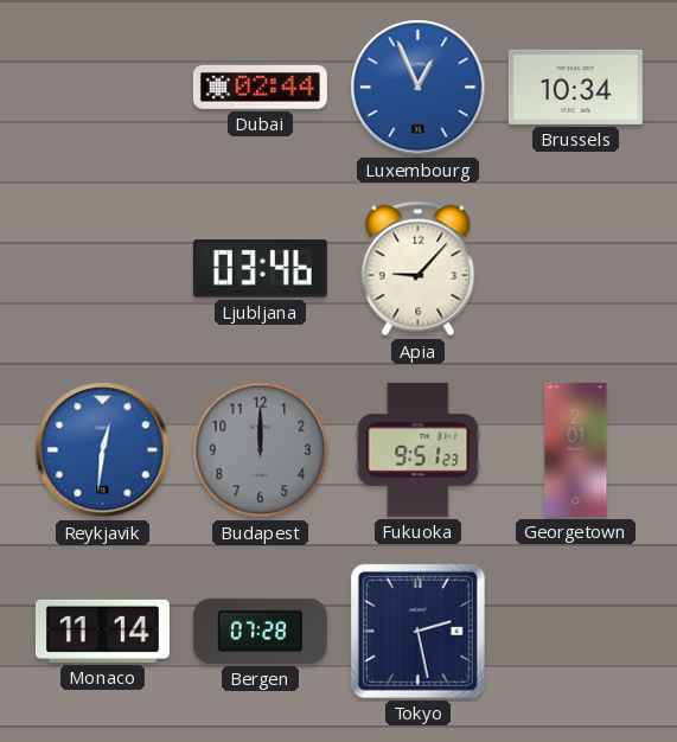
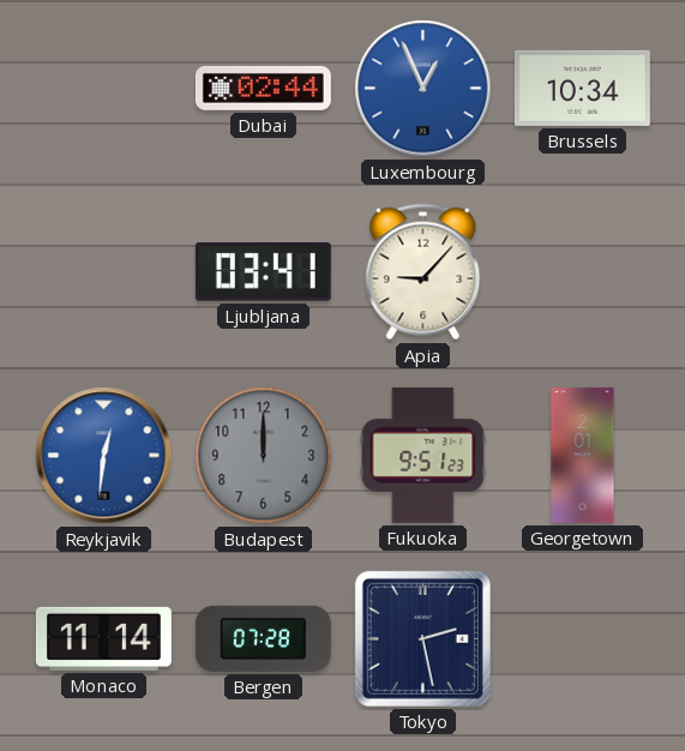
Ljubljana: 03:46 -> 03:41 (263, 272)
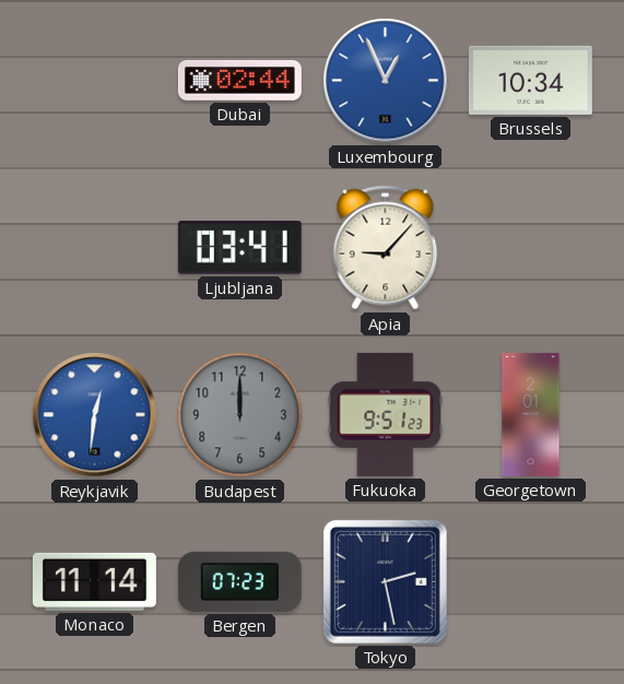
Bergen: 07:28 -> 07:23 (239, 581)
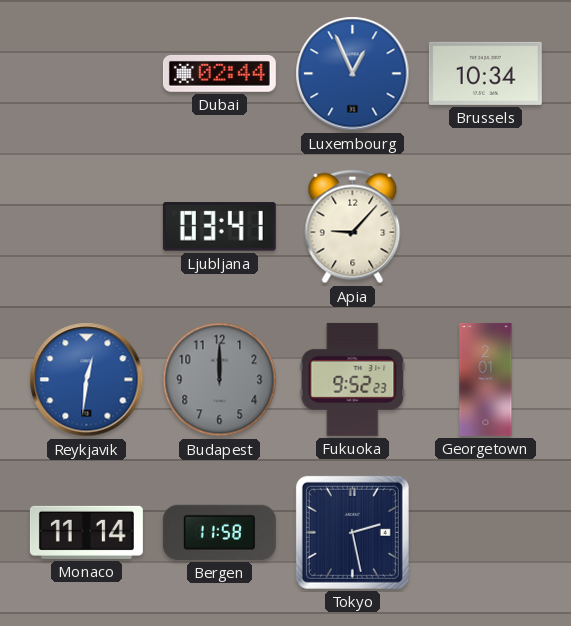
Fukuoka: 9:51 -> 9:52 (353, 379)
Bergen: 07:23 -> 11:58 (219, 532)
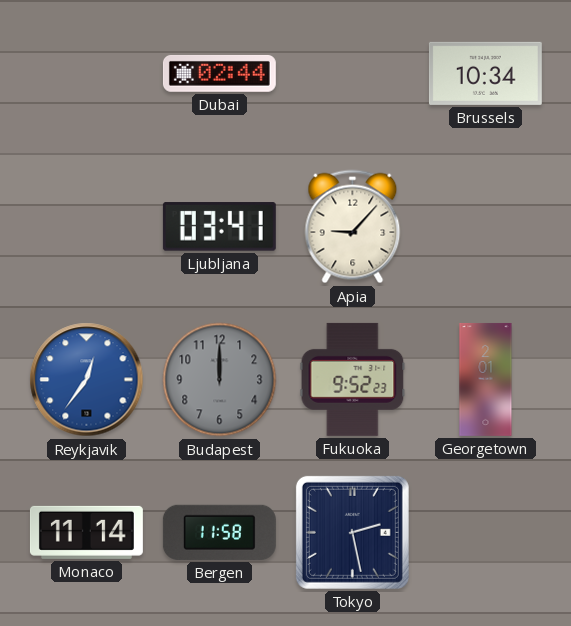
Luxembourg: 12:56 -> none (353, 74)
Reykjavik: 12:31 -> 12:36 (87, 380)
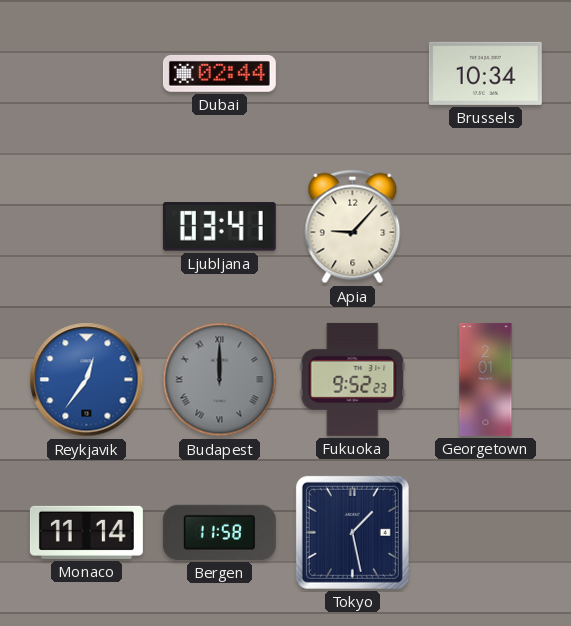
Budapest numerals: Arabic -> Roman (220, 380)
Tokyo: 2:28 -> 1:28 (352, 532)
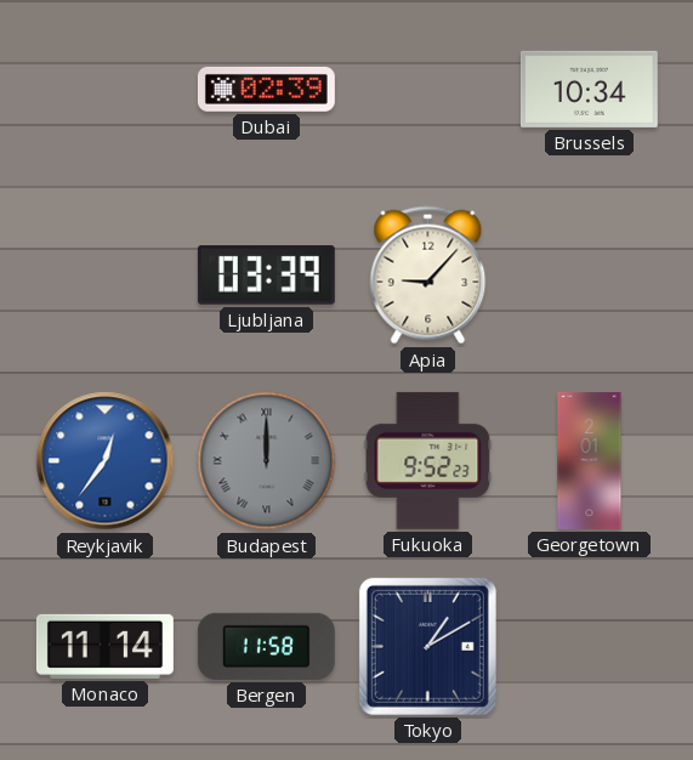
Dubai: 02:44 -> 02:39 (266, 90)
Ljubljana: 03:41 -> 03:39 (266, 276)
Tokyo: 1:28 -> 1:10 (427, 646)
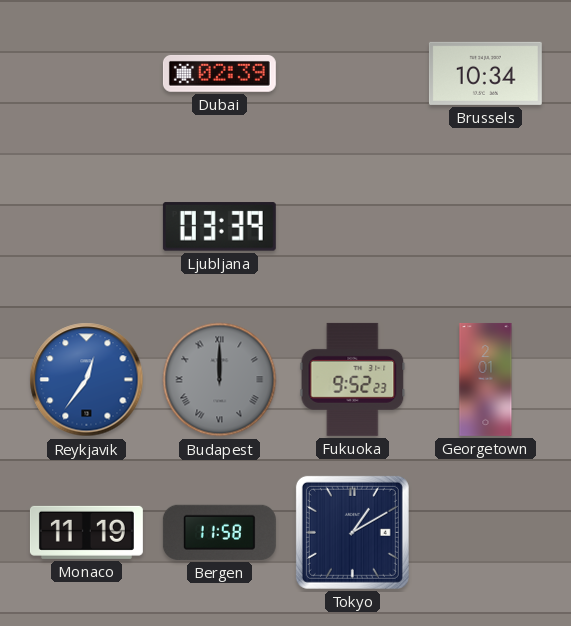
Apia: 9:07 -> none (428, 276)
Monaco: 11:14 -> 11:19 (86, 532)
